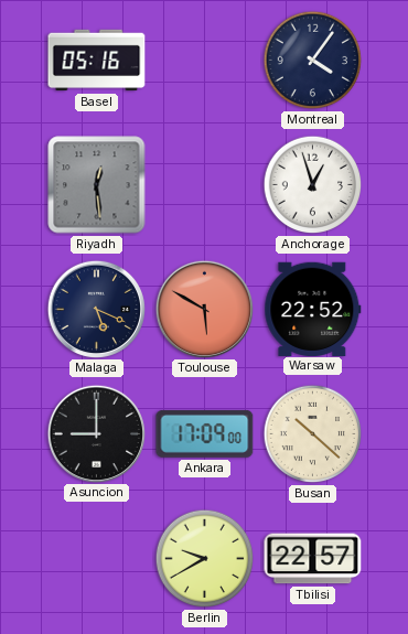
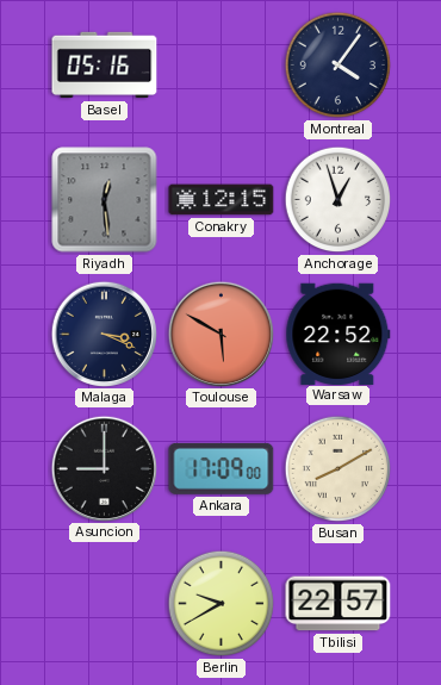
Conakry: none -> 12:15 (222, 200)
Malaga: 5:19 -> 3:19 (104, 334)
Busan: 10:22 -> 8:10 (338, 469)
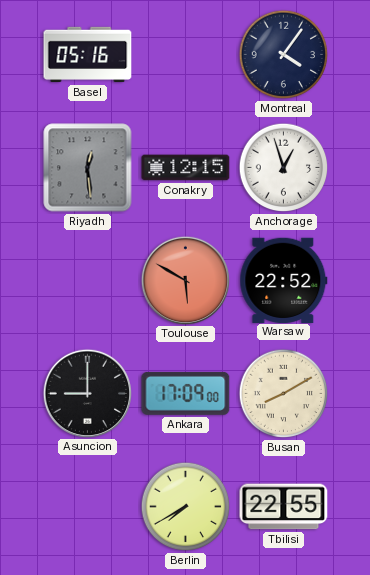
Malaga: 3:19 -> none (104, 334)
Berlin: 9:40 -> 7:40 (186, 507)
Tbilisi: 22:57 -> 22:55 (284, 507)
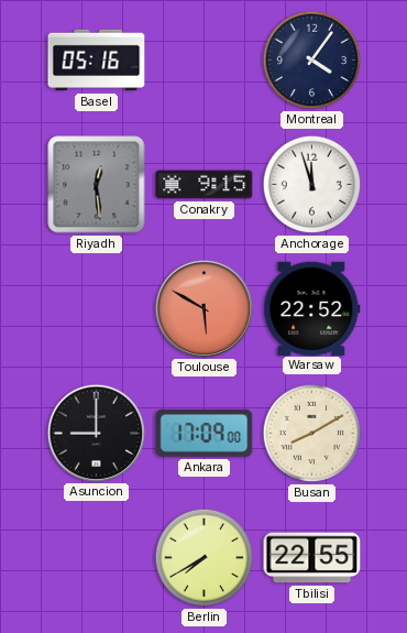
Conakry: 12:15 -> 9:15 (205, 185)
Anchorage: 12:57 -> 11:57 (312, 185)
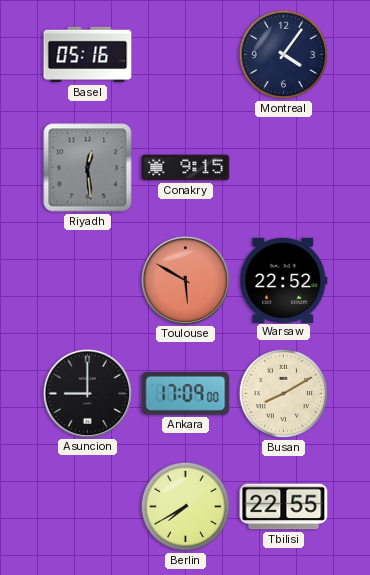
Anchorage: 11:57 -> none (312, 185)
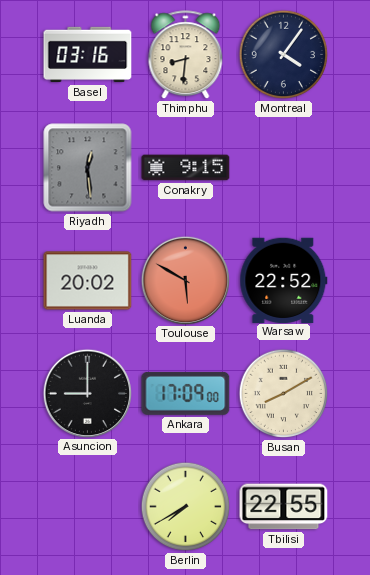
Basel: 05:16 -> 03:16 (88, 55)
Thimphu: none -> 8:31 (186, 55)
Luanda: none -> 20:02 (88, 281)
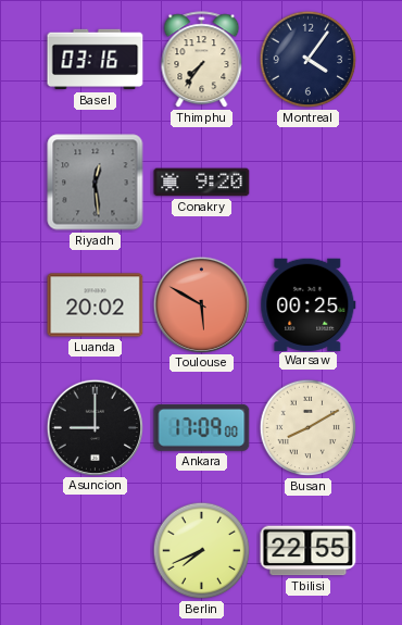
Thimphu: 8:31 -> 7:36 (202, 60)
Conakry: 9:15 -> 9:20 (202, 183)
Warsaw: 22:52 -> 00:25 (309, 304)
Berlin: 7:40 -> 7:41 (202, 551)
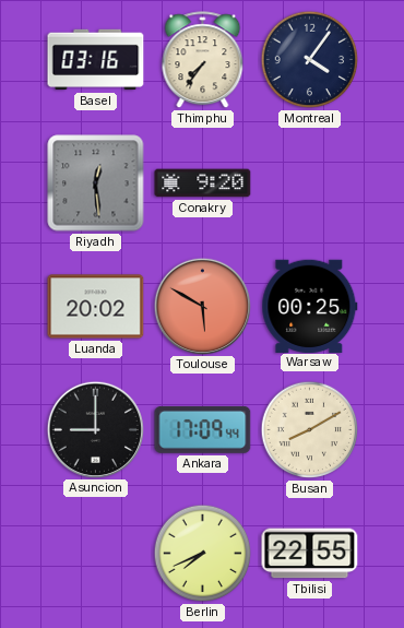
Ankara: 17:09:00 -> 17:09:44 (203, 429)
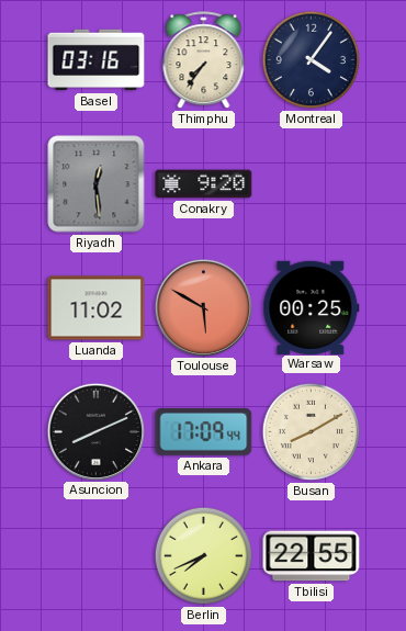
Luanda: 20:02 -> 11:02 (97, 308)
Asuncion: 9:00 -> 8:11 (95, 431)
